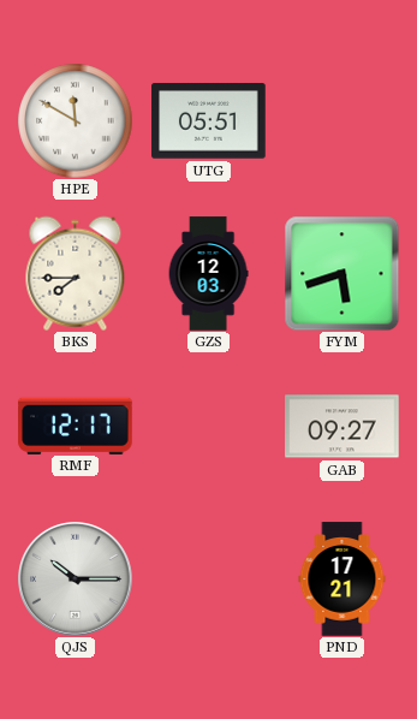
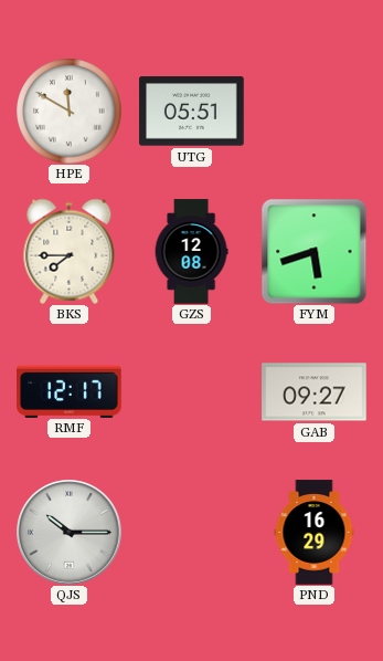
GZS: 12:03 -> 12:08 (191, 252)
PND: 17:21 -> 16:29 (315, 533)
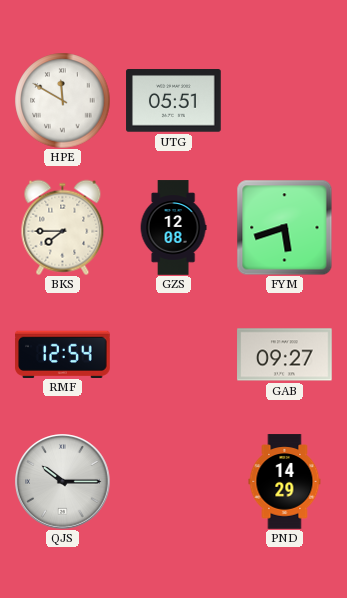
RMF: 12:17 -> 12:54 (63, 354)
PND: 16:29 -> 14:29 (285, 482)
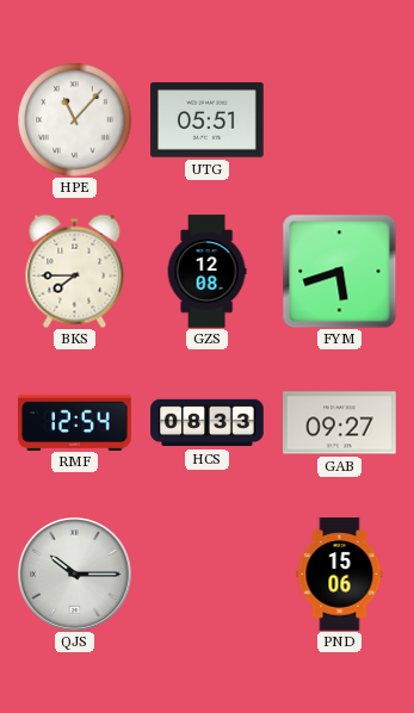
HPE: 11:50 -> 11:07 (74, 119)
HCS: none -> 08:33 (208, 423)
PND: 14:29 -> 15:06 (340, 575)
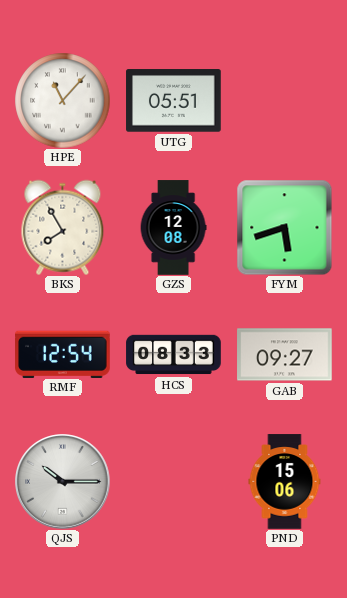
BKS: 7:45 -> 7:55 (63, 227)
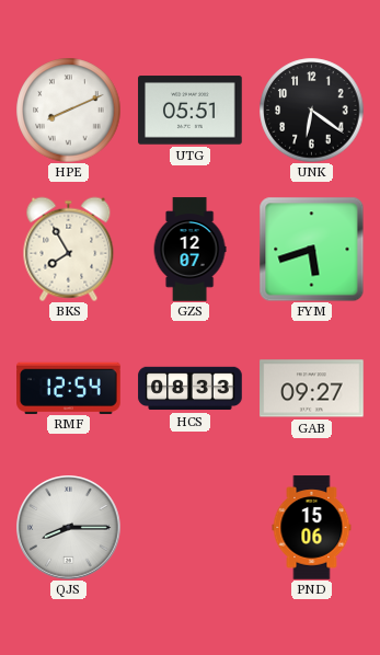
HPE: 11:07 -> 8:11 (68, 110)
UNK: none -> 6:21 (311, 110)
GZS: 12:08 -> 12:07 (189, 250)
QJS: 10:15 -> 8:15 (69, 528)
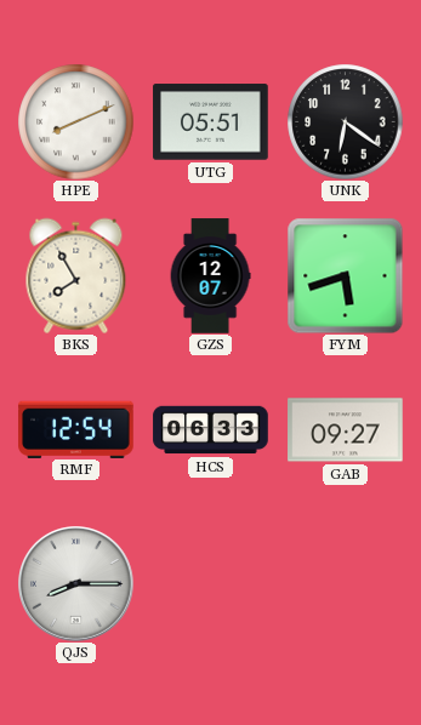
HCS: 08:33 -> 06:33 (211, 430)
PND: 15:06 -> none (312, 528)
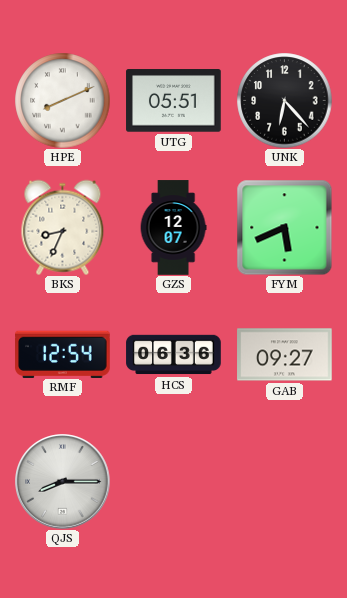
UNK: 6:21 -> 6:23 (284, 100)
BKS: 7:55 -> 8:34 (63, 227)
FYM: 5:42 -> 5:41 (284, 227)
HCS: 06:33 -> 06:36 (174, 355)
